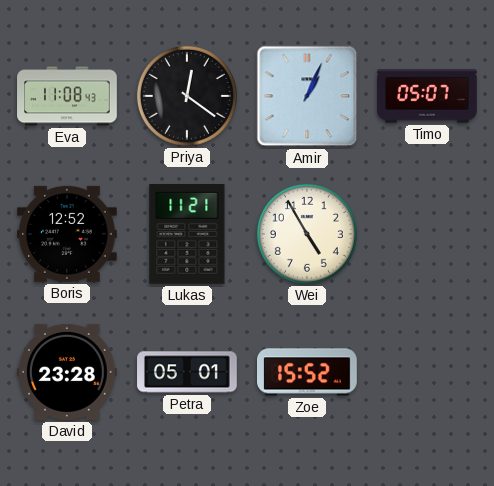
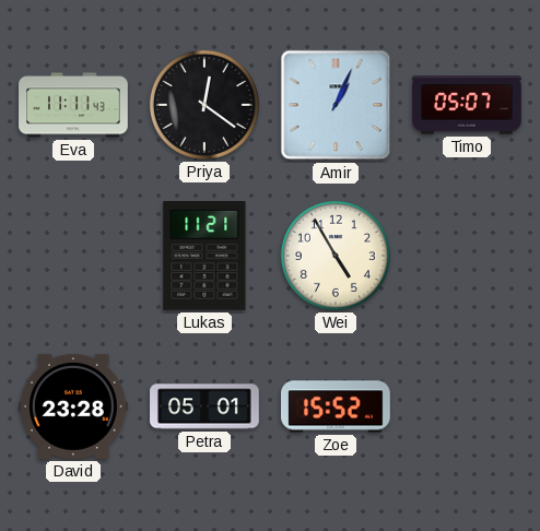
Eva: 11:08 -> 11:11 (73, 105)
Boris: 12:52 -> none (68, 234)
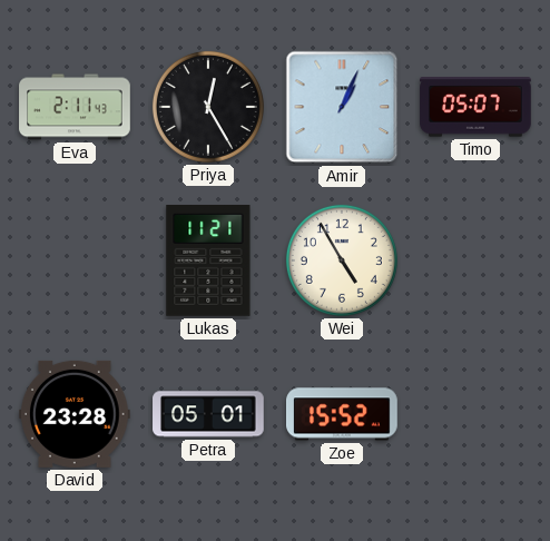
Eva: 11:11 -> 2:11 (75, 107)
Priya: 12:21 -> 12:25 (208, 107)
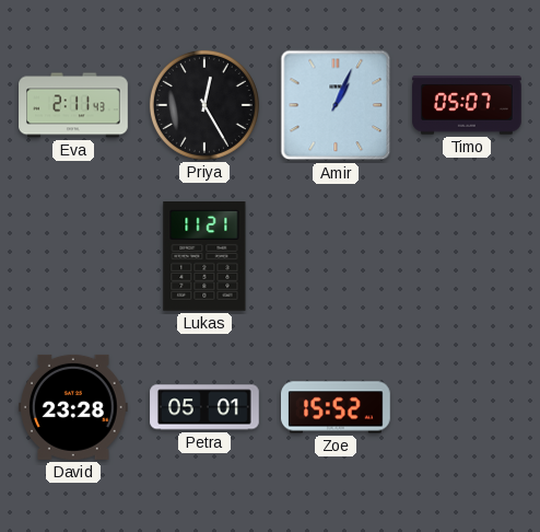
Wei: 4:55 -> none (342, 260)
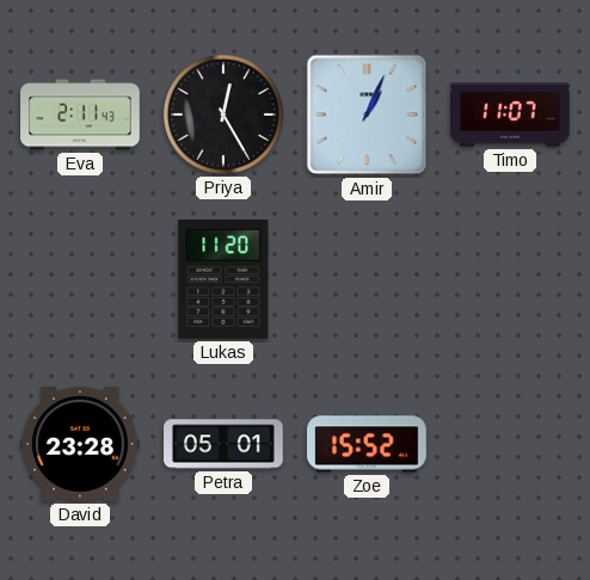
Timo: 05:07 -> 11:07 (510, 115)
Lukas: 11:21 -> 11:20 (223, 280)
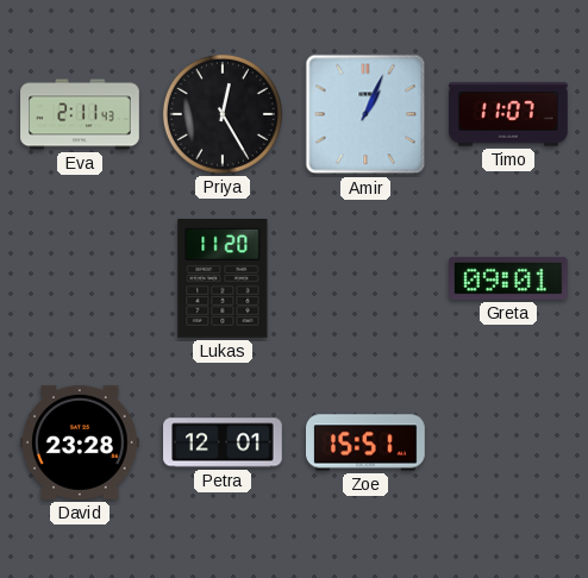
Greta: none -> 09:01 (509, 278)
Petra: 05:01 -> 12:01 (223, 442)
Zoe: 15:52 -> 15:51 (365, 442)
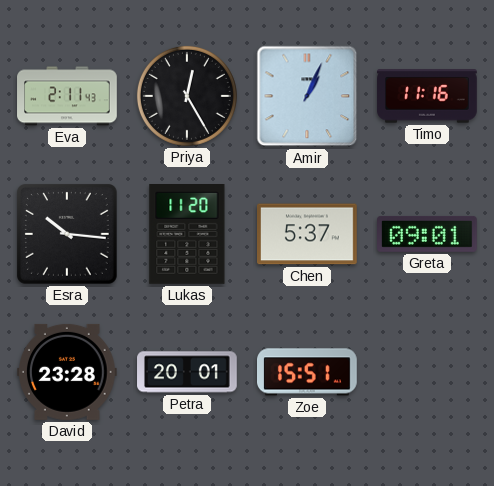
Timo: 11:07 -> 11:16 (427, 96)
Esra: none -> 10:16 (67, 234)
Chen: none -> 5:37 (308, 234)
Petra: 12:01 -> 20:01 (187, 372)
